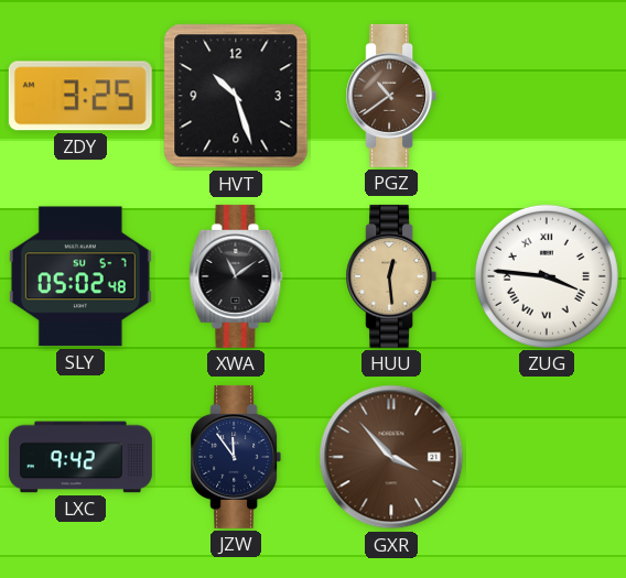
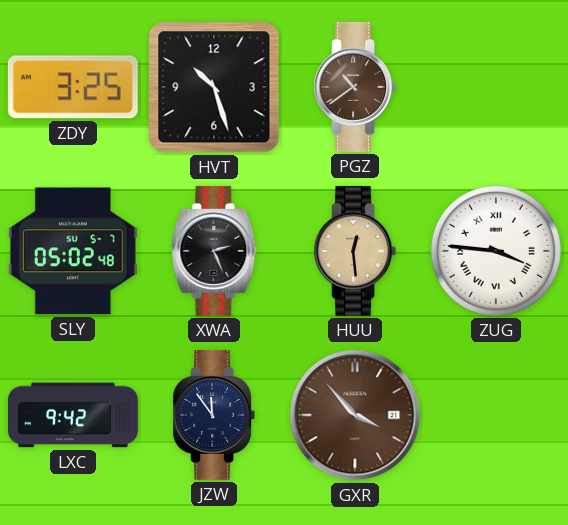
XWA: 11:09 -> 2:26 (214, 251)
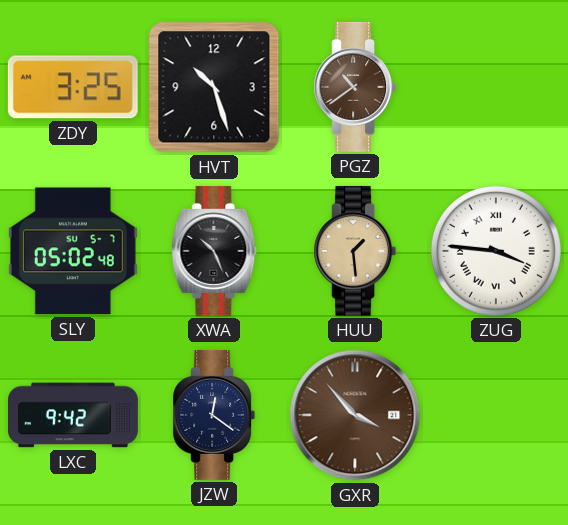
XWA: 2:26 -> 10:26 (214, 251)
HUU: 12:29 -> 1:29 (355, 251)
JZW: 11:54 -> 12:21 (214, 415)
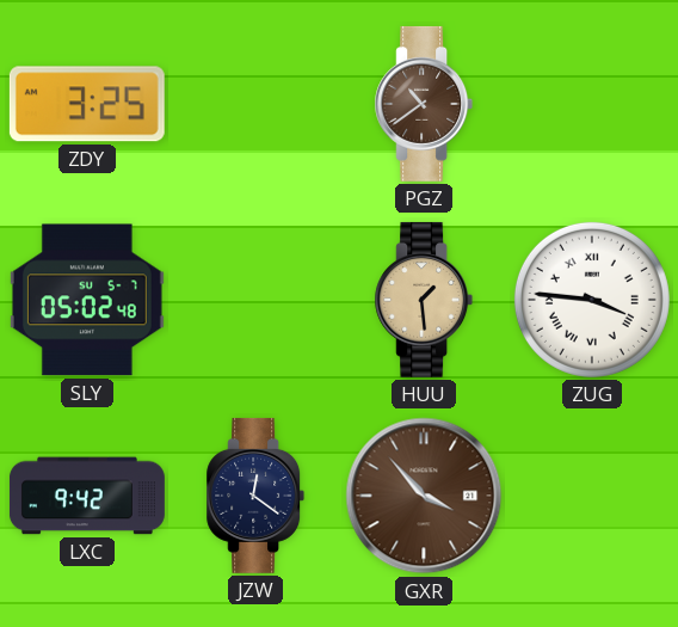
HVT: 10:27 -> none (214, 87)
XWA: 10:26 -> none (214, 251)
